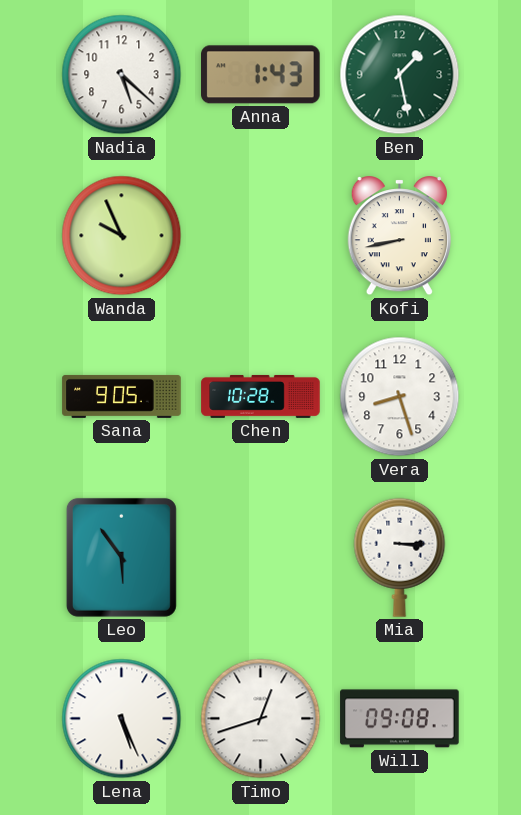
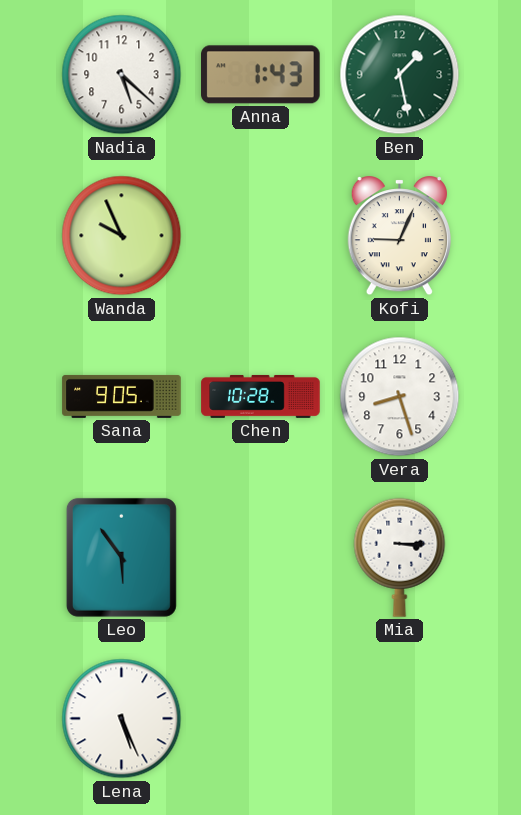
Kofi: 8:43 -> 9:04 (399, 236)
Timo: 12:42 -> none (261, 719)
Will: 09:08 -> none (400, 719)
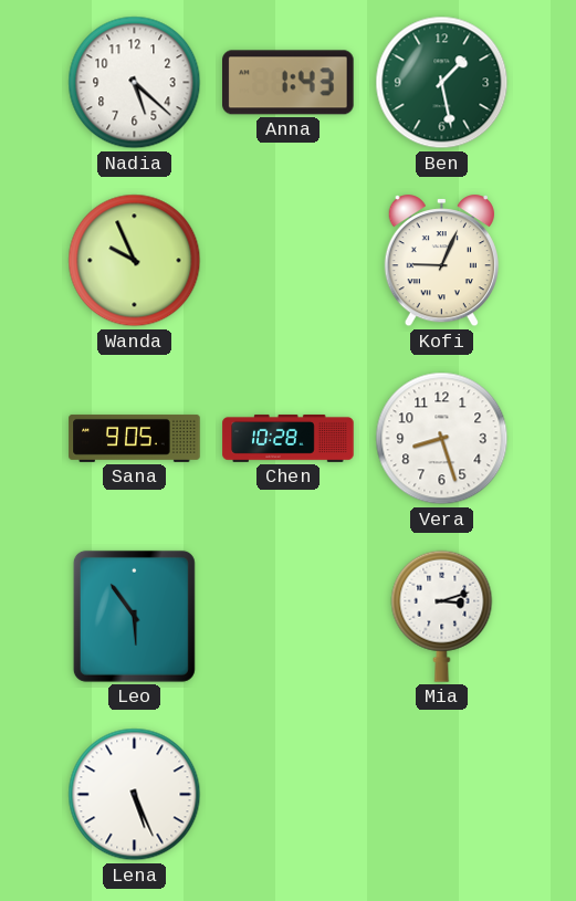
Mia: 3:15 -> 3:12 (442, 616)
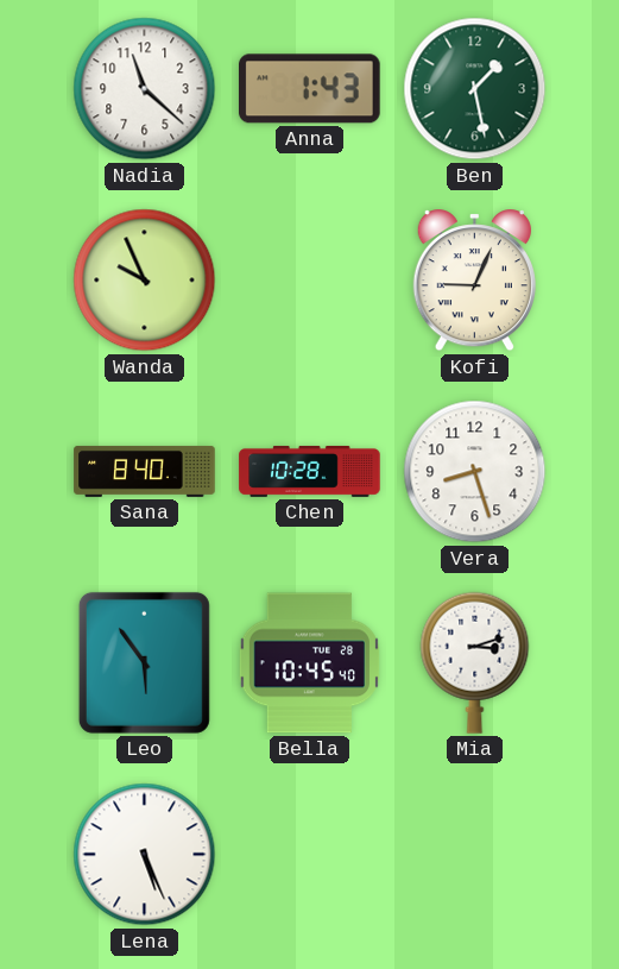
Nadia: 5:22 -> 11:22 (145, 89)
Sana: 9:05 -> 8:40 (145, 471)
Bella: none -> 10:45 (309, 663)
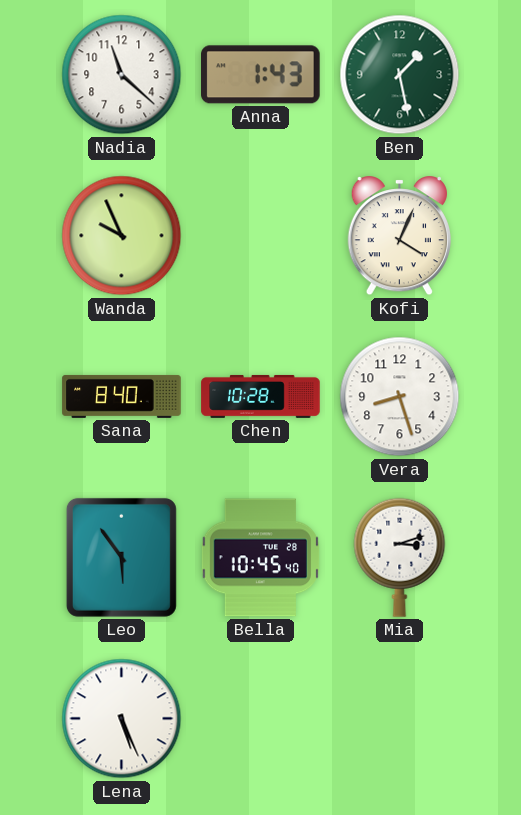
Kofi: 9:04 -> 4:04 (399, 236)
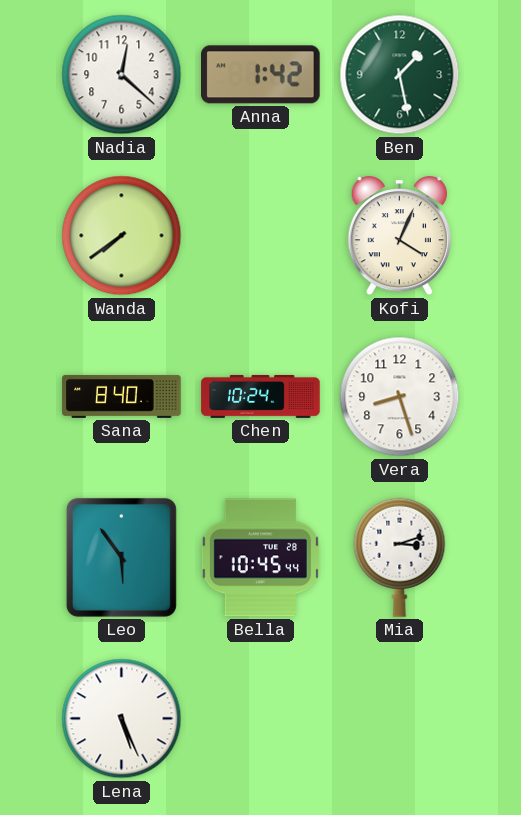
Nadia: 11:22 -> 12:22 (122, 75)
Anna: 1:43 -> 1:42 (261, 75)
Wanda: 9:56 -> 7:39 (122, 236)
Chen: 10:28 -> 10:24 (261, 396)
Bella: 10:45:40 -> 10:45:44 (260, 558)
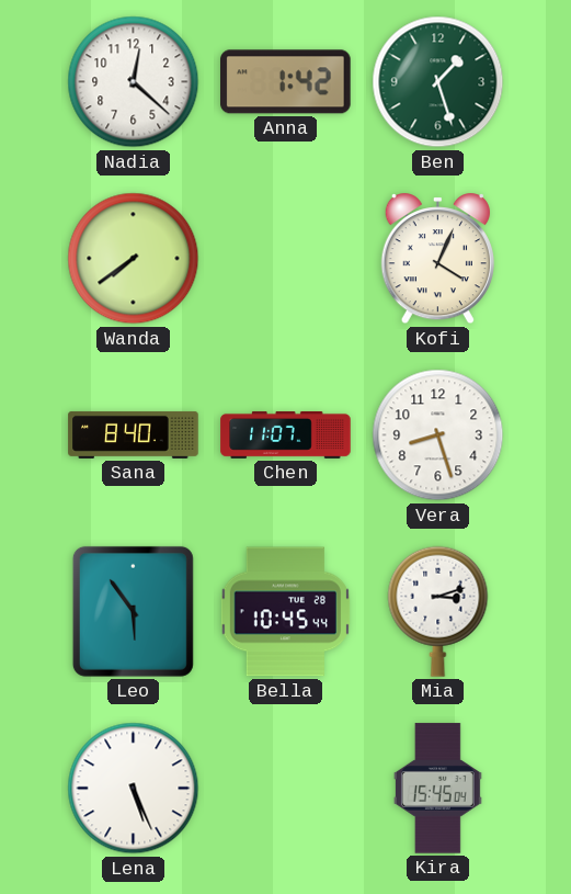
Ben: 1:28 -> 1:27 (438, 82)
Chen: 10:24 -> 11:07 (286, 434)
Kira: none -> 15:45 (437, 789)
